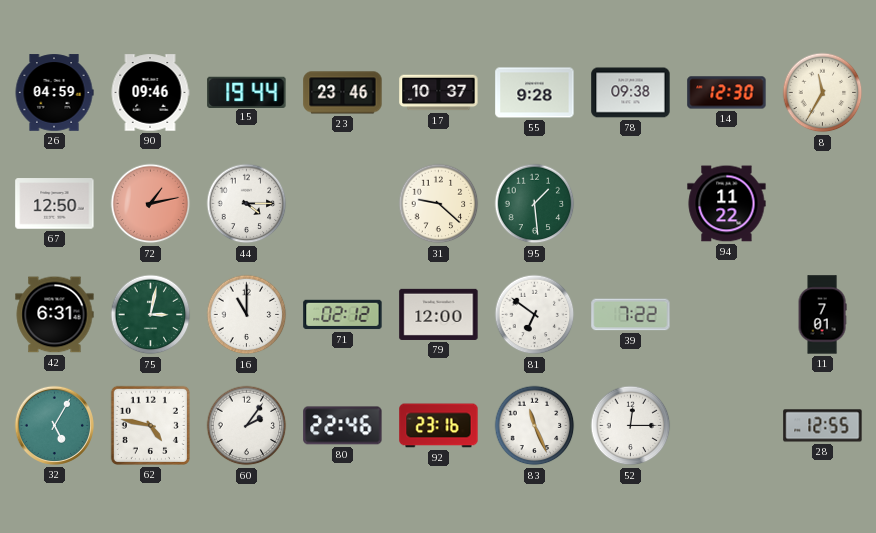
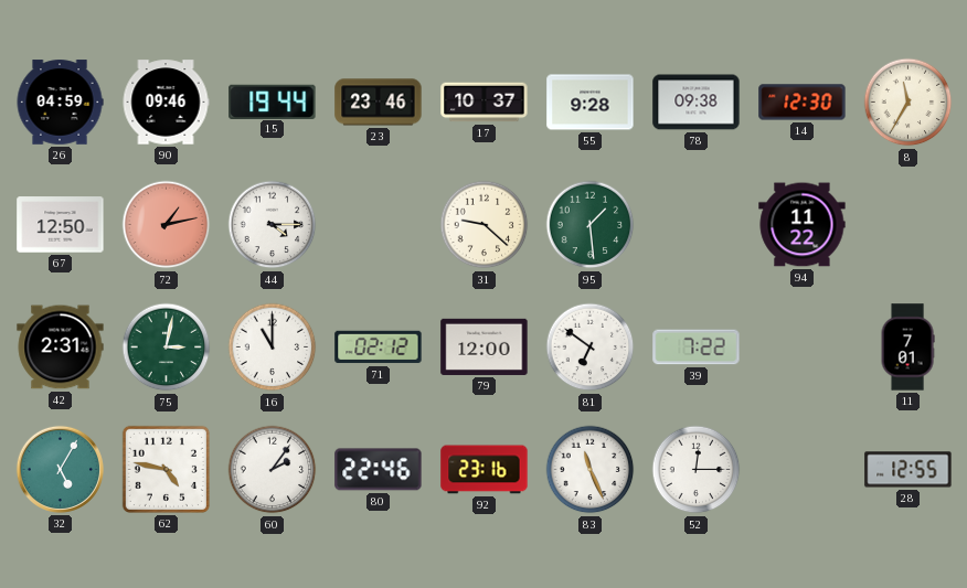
42: 6:31 -> 2:31 (61, 348)
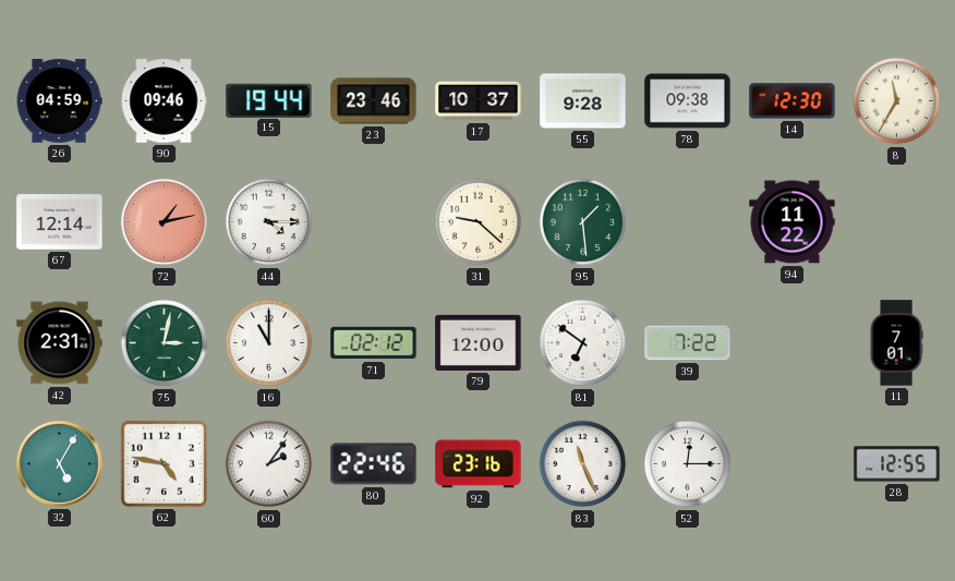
67: 12:50 -> 12:14 (60, 222)
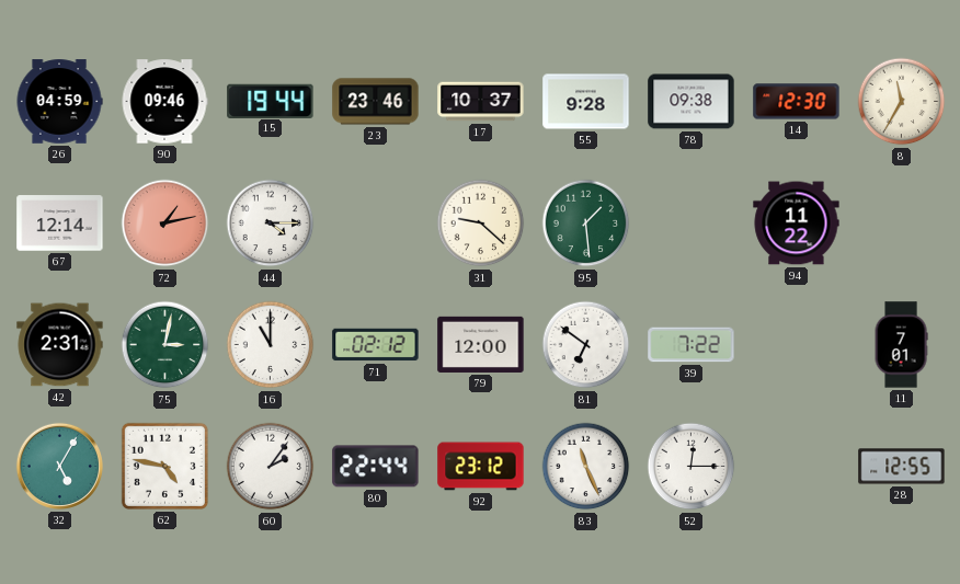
80: 22:46 -> 22:44 (376, 467)
92: 23:16 -> 23:12 (481, 467)
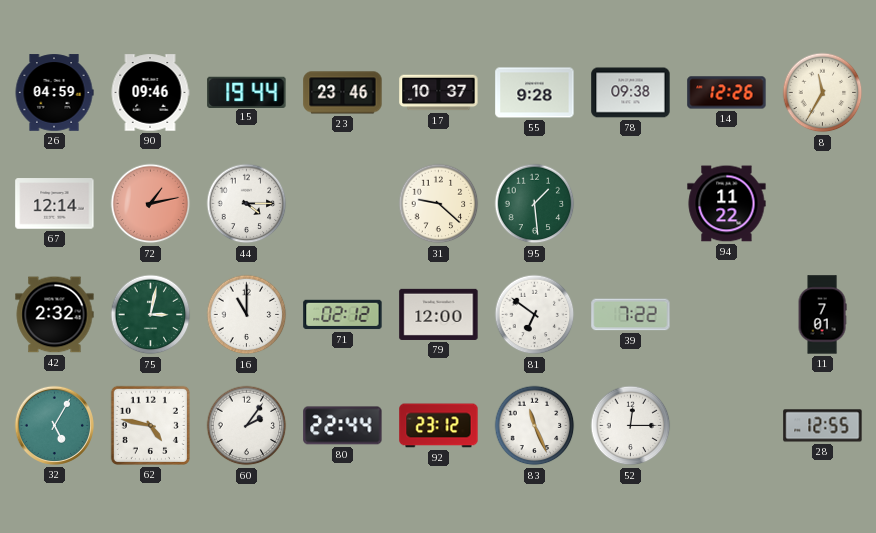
14: 12:30 -> 12:26 (727, 93)
42: 2:31 -> 2:32 (55, 315)
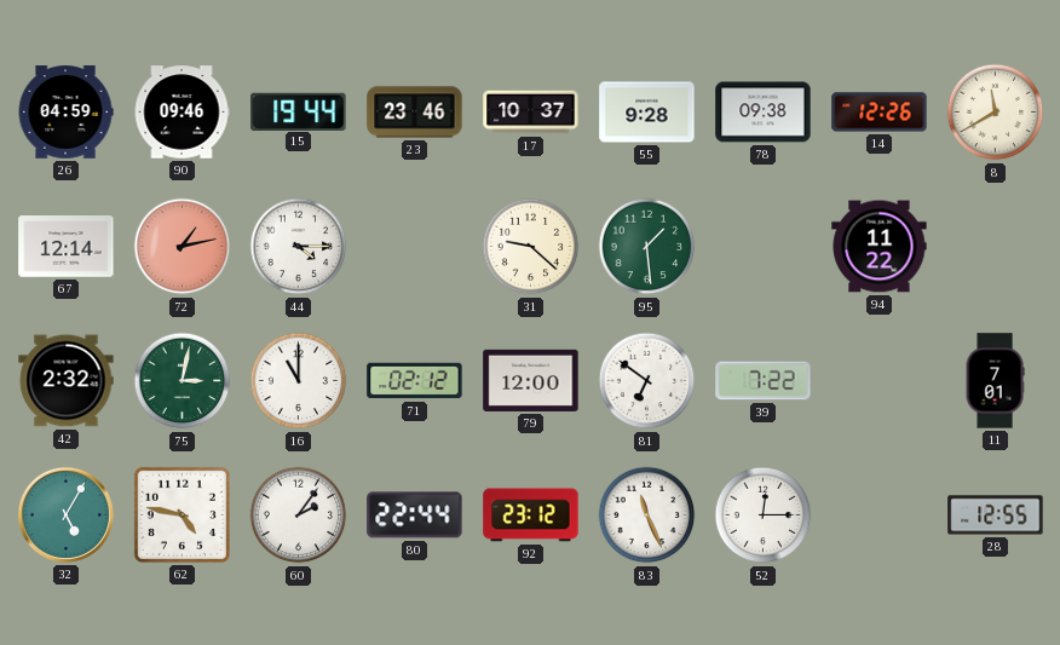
8: 11:35 -> 11:40 (996, 113)
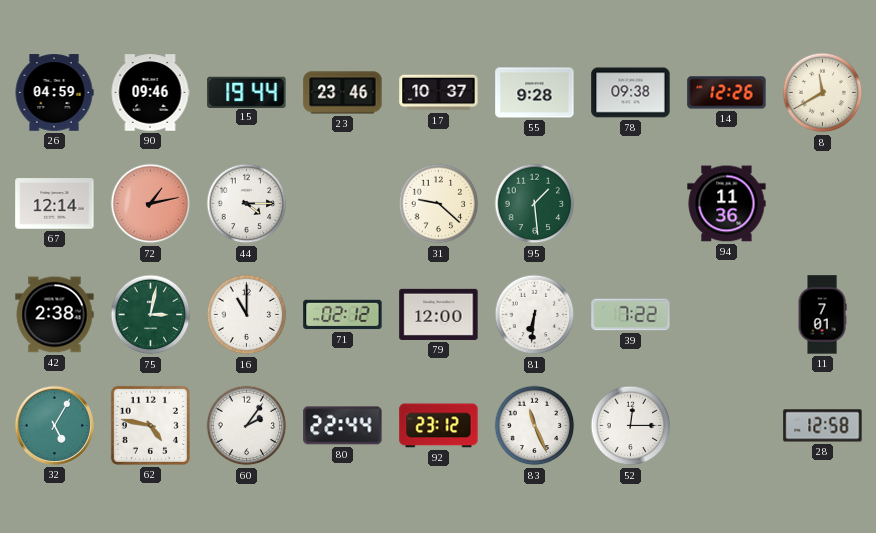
94: 11:22 -> 11:36 (727, 204)
42: 2:32 -> 2:38 (55, 315)
81: 6:51 -> 6:31 (535, 315)
28: 12:55 -> 12:58 (823, 426)
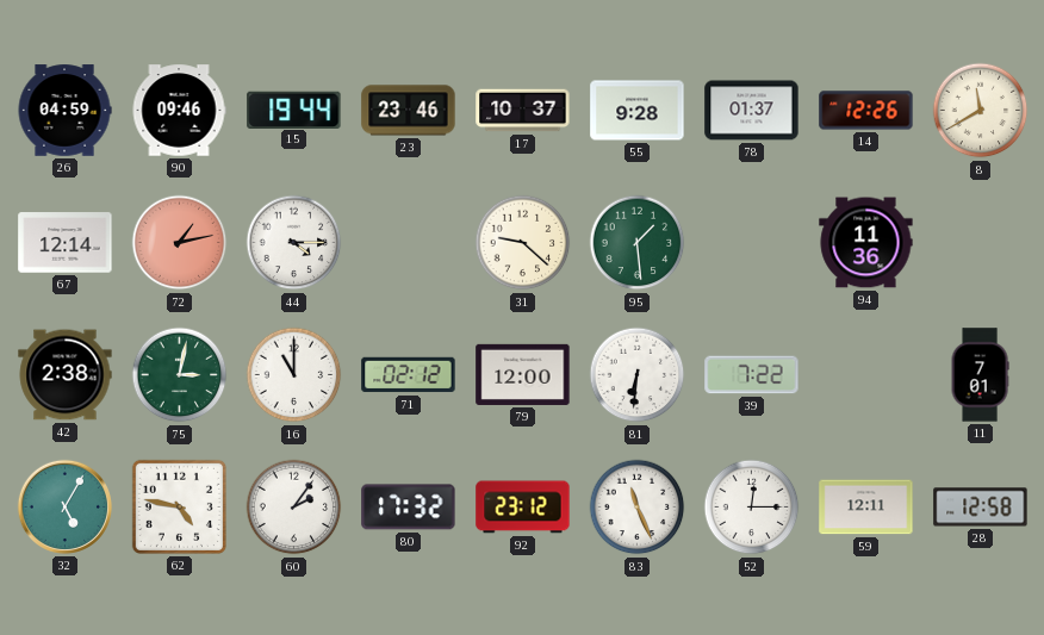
78: 09:38 -> 01:37 (752, 111)
80: 22:44 -> 17:32 (409, 508)
59: none -> 12:11 (866, 508)
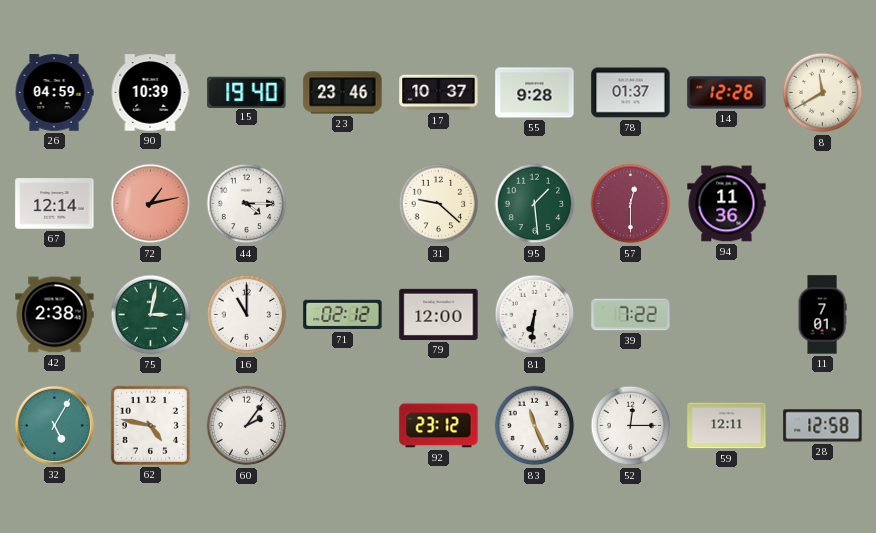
90: 09:46 -> 10:39 (150, 93)
15: 19:44 -> 19:40 (247, 92)
57: none -> 12:30 (631, 204)
80: 17:32 -> none (409, 508)
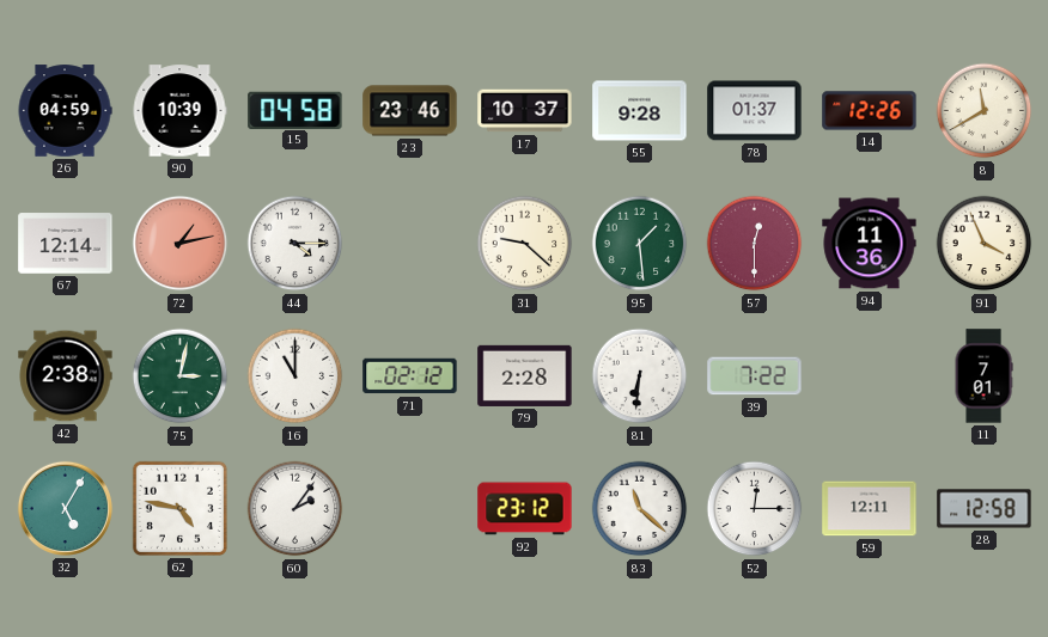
15: 19:40 -> 04:58 (295, 110)
91: none -> 3:56 (985, 244)
79: 12:00 -> 2:28 (525, 375)
83: 11:26 -> 11:22 (640, 509)
